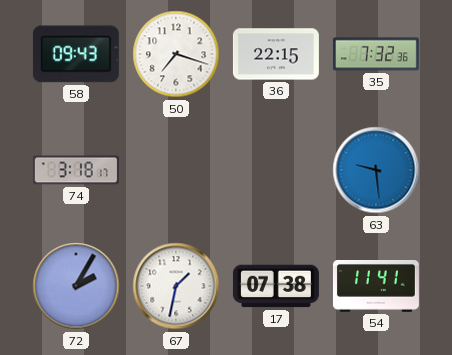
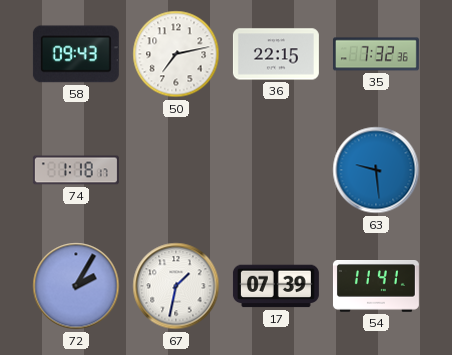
50: 7:18 -> 7:13 (176, 54)
74: 3:18 -> 1:18 (76, 170)
17: 07:38 -> 07:39 (276, 286)
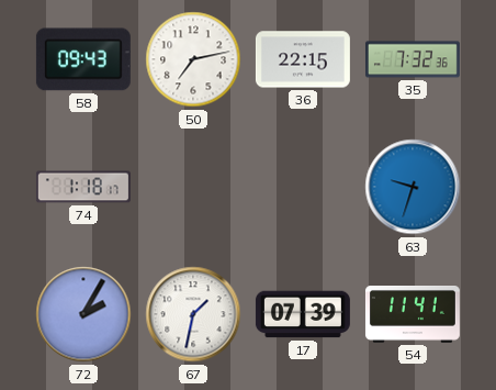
63: 9:29 -> 9:33 (413, 187)
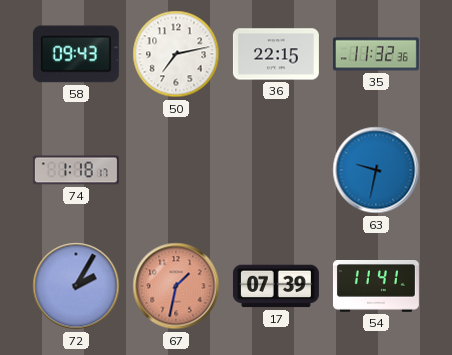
35: 7:32 -> 11:32 (376, 54)
63: 9:33 -> 9:32 (376, 170)
67 dial: white -> salmon (176, 286)
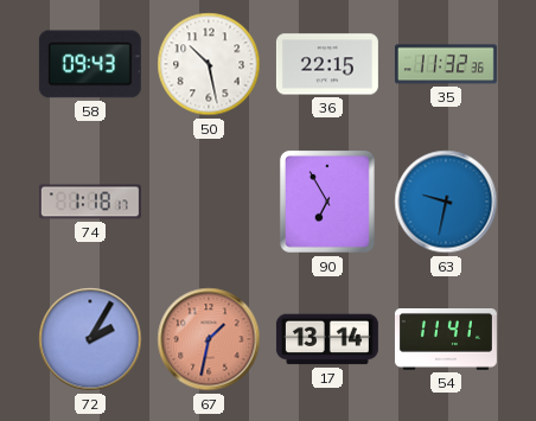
50: 7:13 -> 10:28 (209, 64)
90: none -> 6:55 (327, 202)
17: 07:39 -> 13:14 (327, 339)
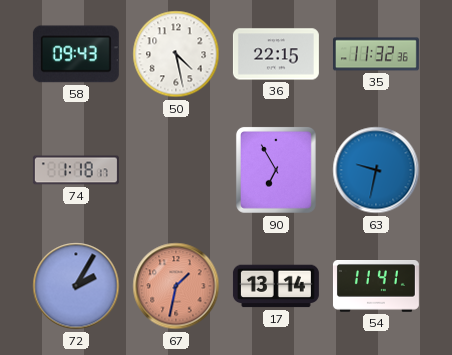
50: 10:28 -> 4:28 (176, 54)
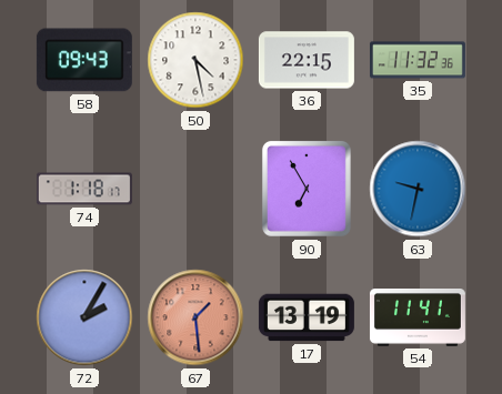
67: 1:32 -> 1:29 (195, 317)
17: 13:14 -> 13:19 (307, 317)
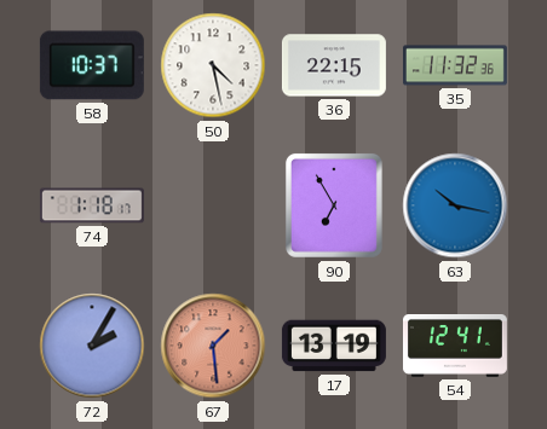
58: 09:43 -> 10:37 (92, 65)
63: 9:32 -> 10:17 (455, 205)
54: 11:41 -> 12:41 (455, 347)
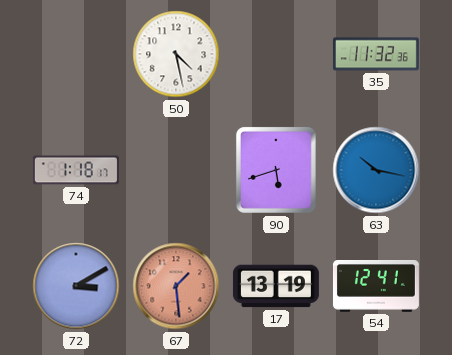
58: 10:37 -> none (92, 65)
36: 22:15 -> none (334, 65)
90: 6:55 -> 5:42 (276, 170)
72: 2:05 -> 3:10 (76, 286)
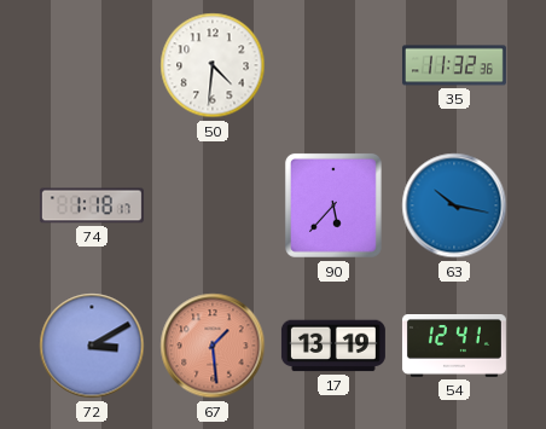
50: 4:28 -> 4:31 (213, 65)
90: 5:42 -> 5:37 (333, 205)
